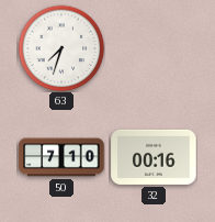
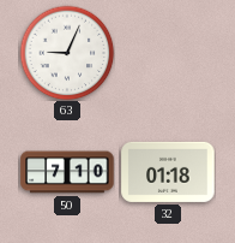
63: 7:33 -> 9:04 (67, 53)
32: 00:16 -> 01:18 (168, 172)
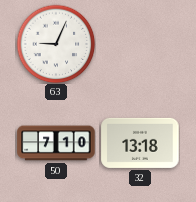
32: 01:18 -> 13:18 (140, 143)
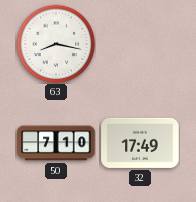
63: 9:04 -> 8:17 (56, 44)
32: 13:18 -> 17:49 (140, 143)
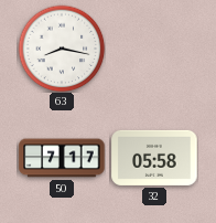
50: 7:10 -> 7:17 (62, 158)
32: 17:49 -> 05:58 (154, 158)
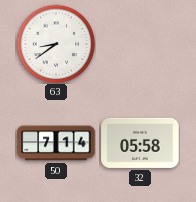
63: 8:17 -> 8:39 (56, 44)
50: 7:17 -> 7:14 (56, 143)
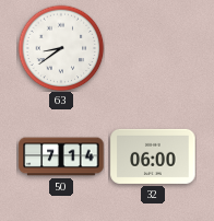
32: 05:58 -> 06:00 (153, 156)
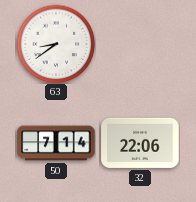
32: 06:00 -> 22:06 (140, 143)
